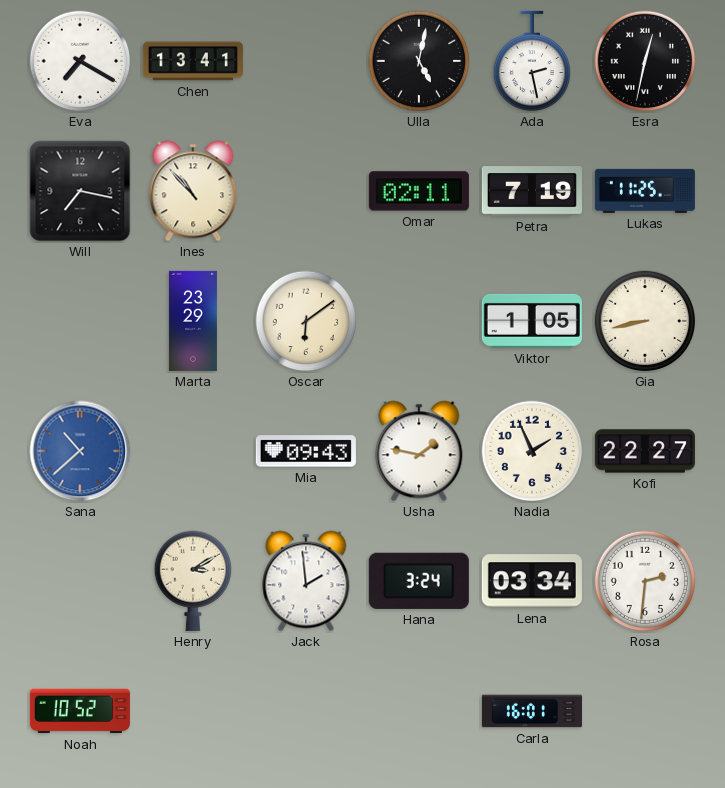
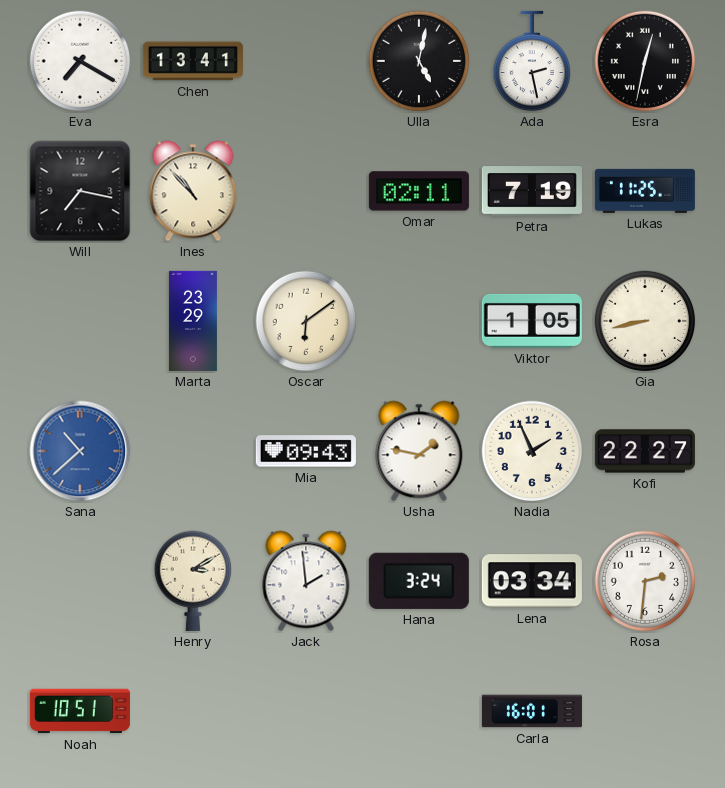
Noah: 10:52 -> 10:51 (80, 711)
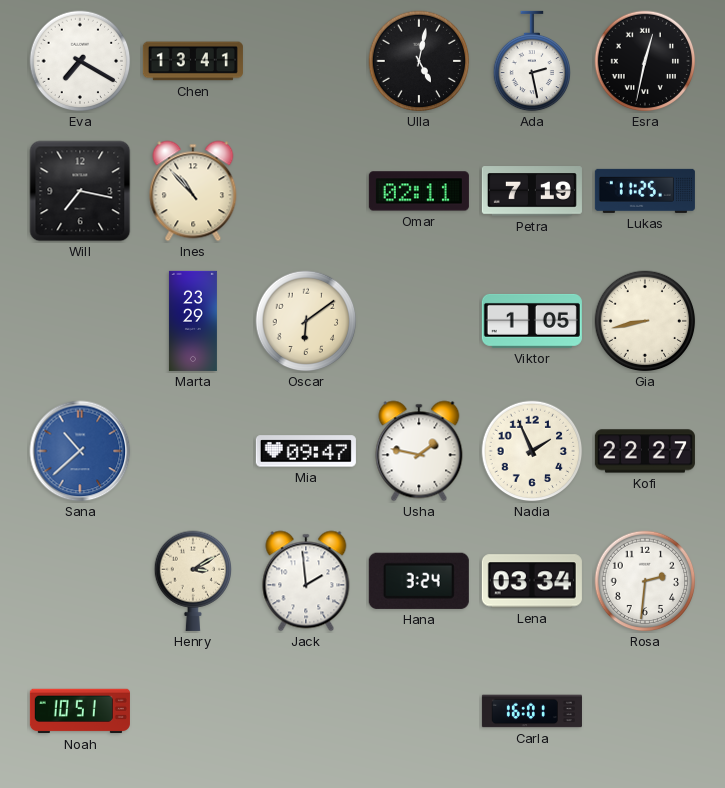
Mia: 09:43 -> 09:47 (306, 451)
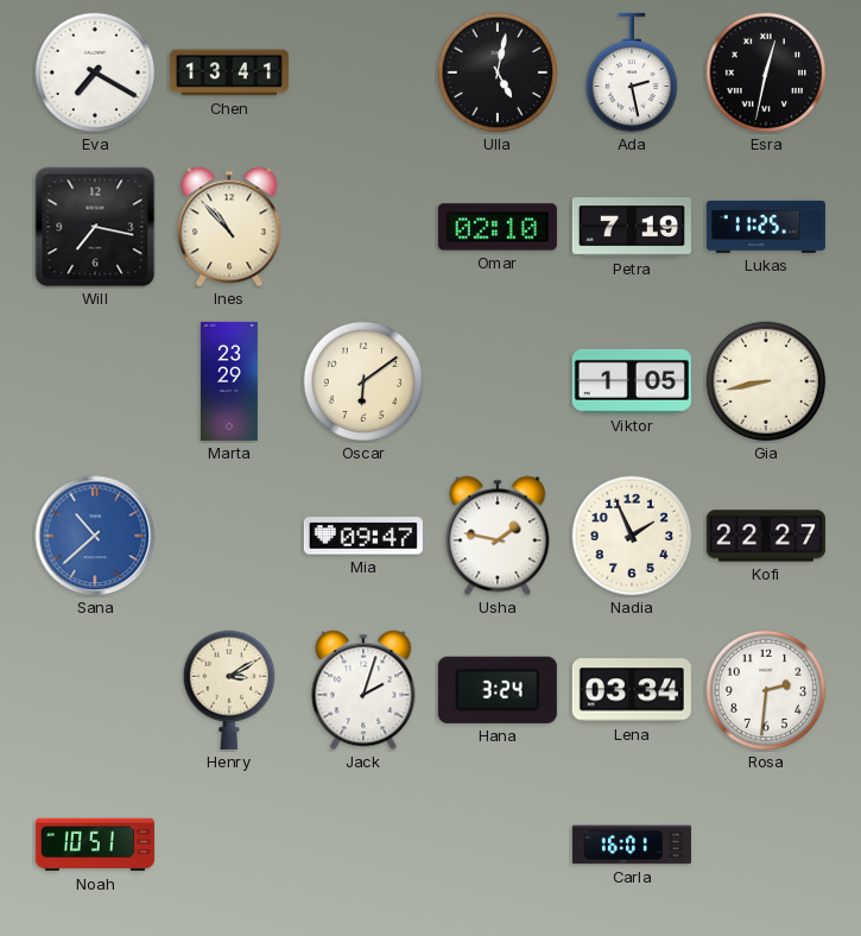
Omar: 02:11 -> 02:10 (498, 227)
Jack: 1:59 -> 2:03 (363, 690)
